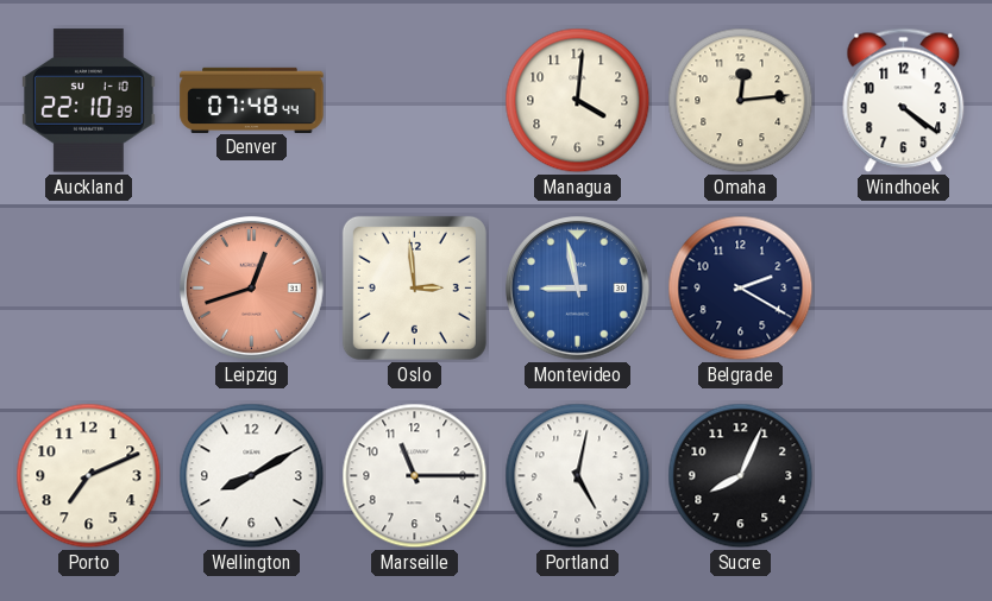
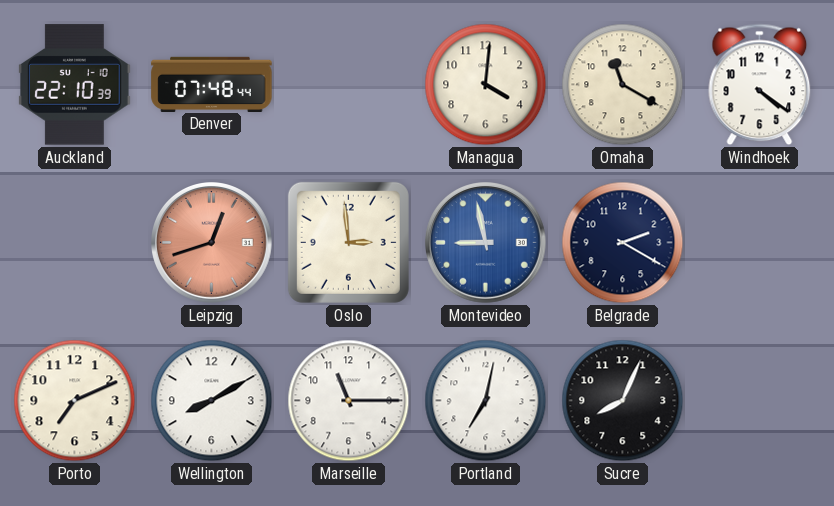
Omaha: 12:14 -> 11:20 (623, 85)
Portland: 5:02 -> 7:02 (486, 401)
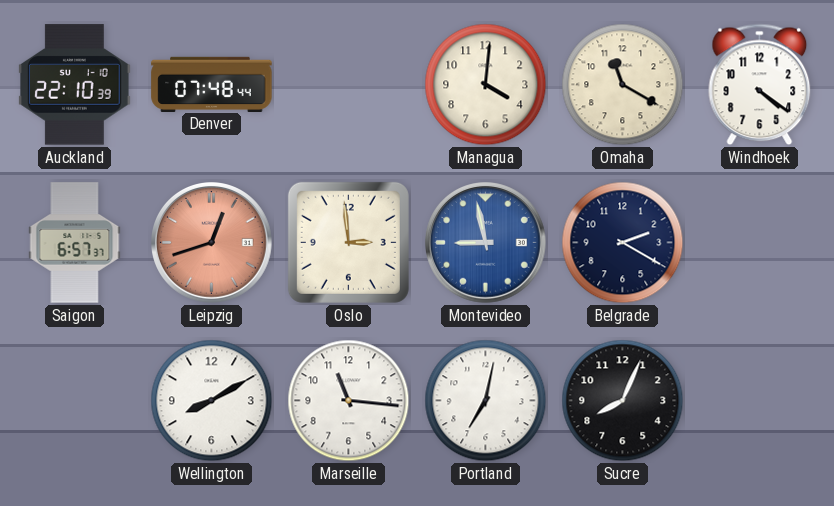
Saigon: none -> 6:57 (75, 243)
Porto: 7:11 -> none (75, 401)
Marseille: 11:15 -> 11:16 (349, 401)
